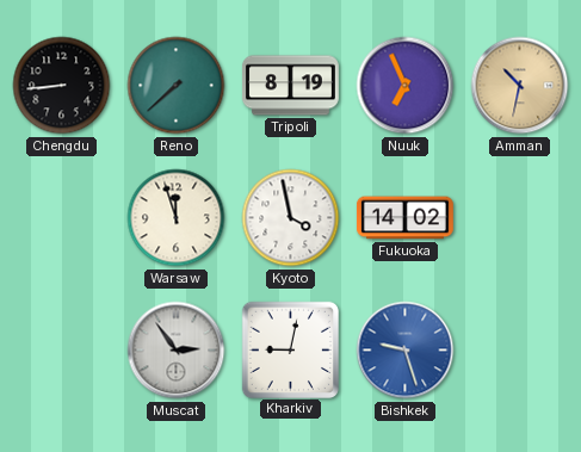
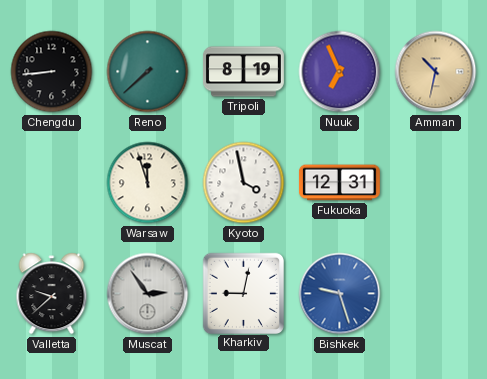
Fukuoka: 14:02 -> 12:31 (339, 183)
Valletta: none -> 9:38 (52, 294)
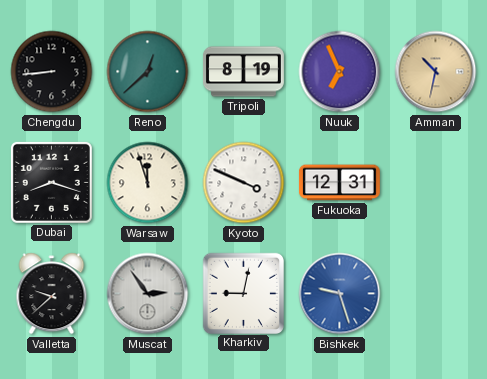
Reno: 7:38 -> 12:38 (148, 72)
Dubai: none -> 8:18 (51, 182)
Kyoto: 3:58 -> 3:49 (244, 183)
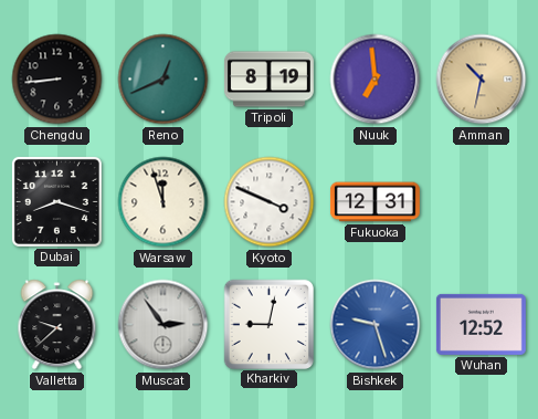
Reno: 12:38 -> 12:41 (163, 80)
Nuuk: 6:56 -> 6:59 (376, 80)
Wuhan: none -> 12:52 (481, 324)
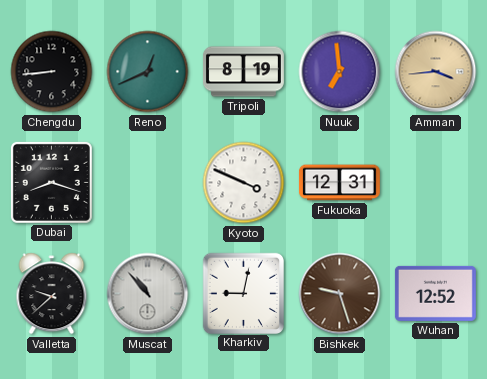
Amman: 10:32 -> 3:44 (436, 72)
Warsaw: 11:57 -> none (163, 202)
Muscat: 2:54 -> 10:53 (148, 294)
Bishkek dial: blue -> brown (340, 294)
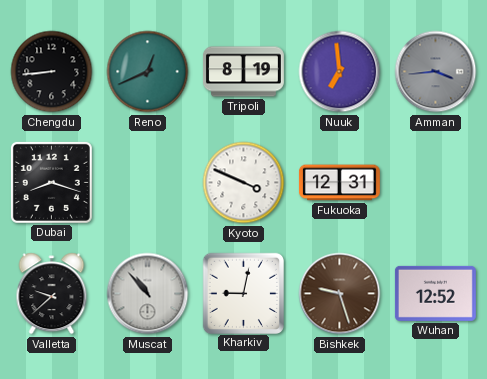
Amman dial: champagne -> grey (436, 72)
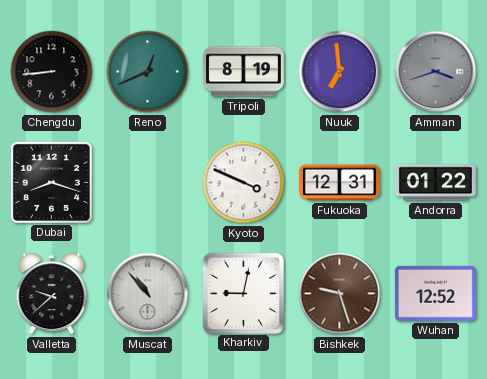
Amman: 3:44 -> 3:42 (436, 72)
Andorra: none -> 01:22 (436, 183)
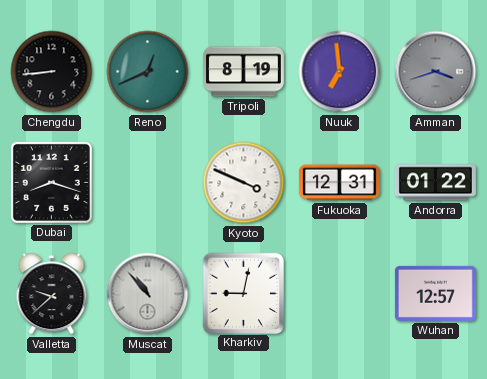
Bishkek: 9:27 -> none (340, 294)
Wuhan: 12:52 -> 12:57 (435, 293)
